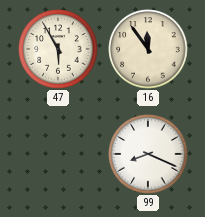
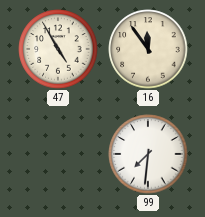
47: 5:55 -> 4:55 (58, 49)
99: 8:19 -> 7:31 (148, 154)
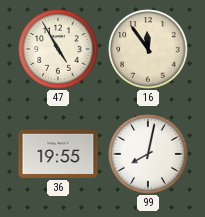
36: none -> 19:55 (58, 154)
99: 7:31 -> 8:02 (148, 154)
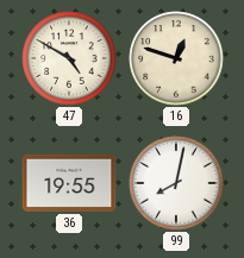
47: 4:55 -> 4:50 (69, 58)
16: 11:54 -> 12:48 (176, 58)
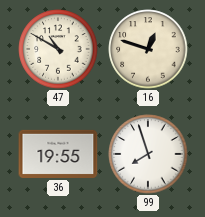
47: 4:50 -> 10:50 (58, 49)
99: 8:02 -> 7:57 (148, 154)
